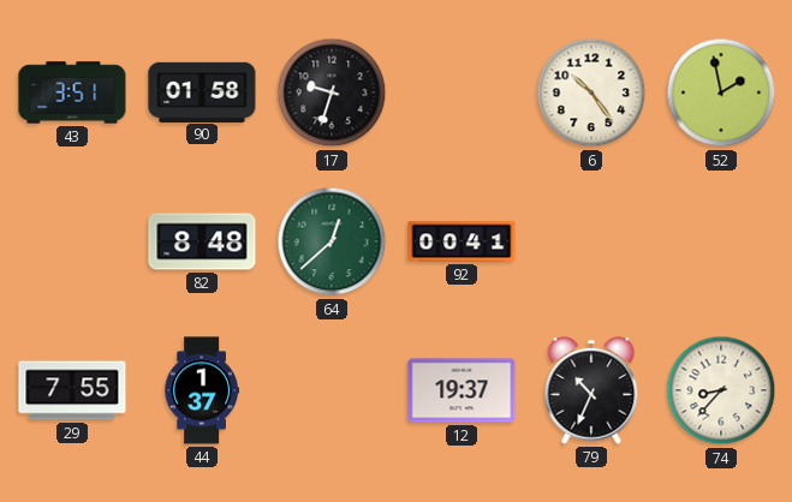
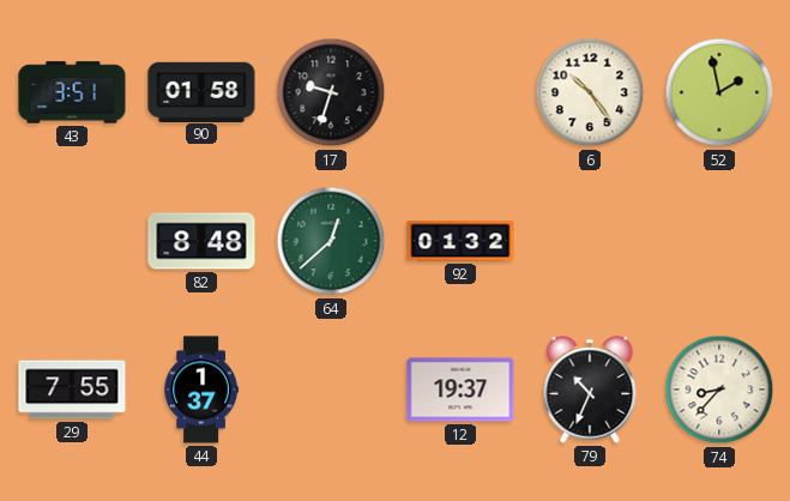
92: 00:41 -> 01:32 (460, 241)
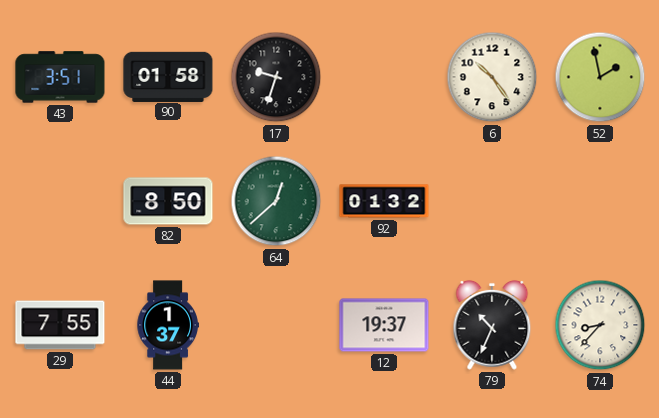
82: 8:48 -> 8:50 (168, 201)
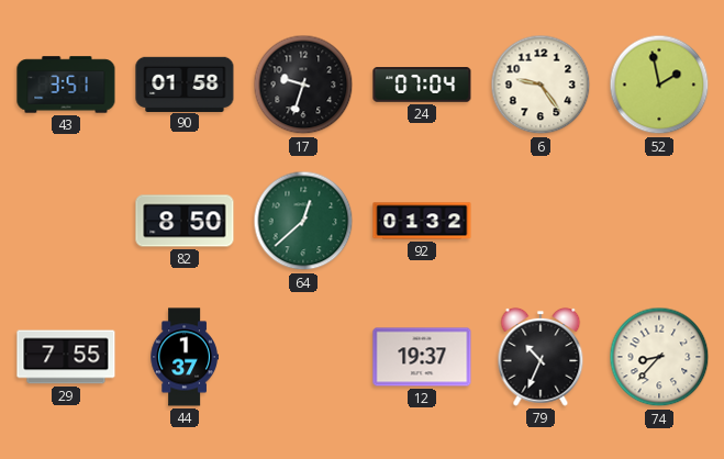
24: none -> 07:04 (422, 85)
6: 10:24 -> 9:24 (541, 85)
